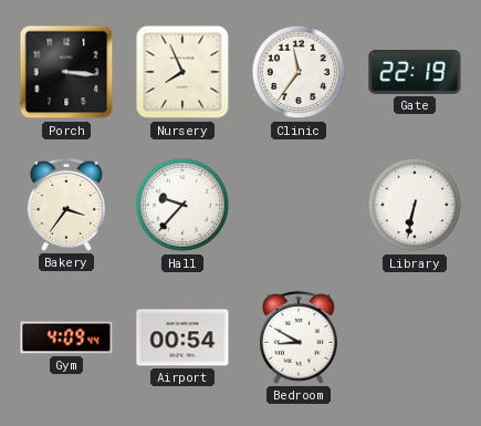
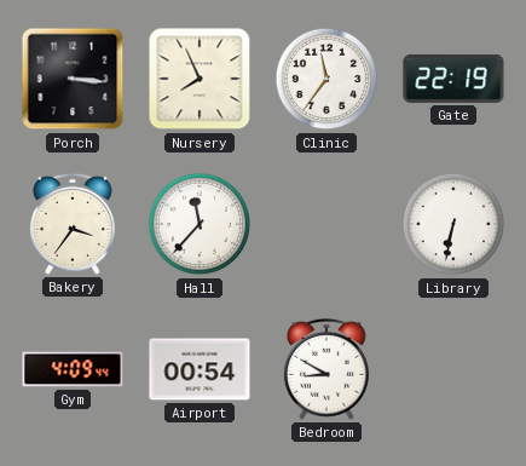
Hall: 9:37 -> 11:37 (200, 224)
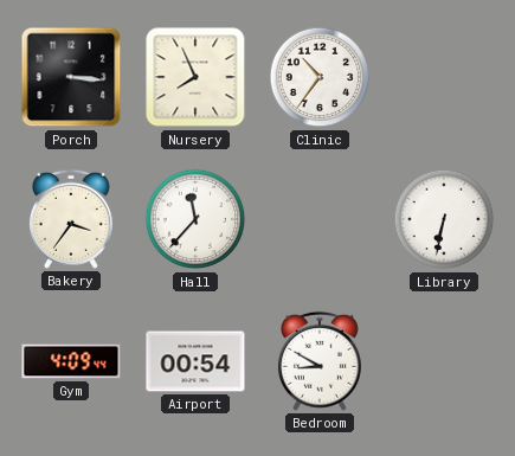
Clinic: 11:36 -> 10:36 (320, 77)
Gate: 22:19 -> none (453, 79)
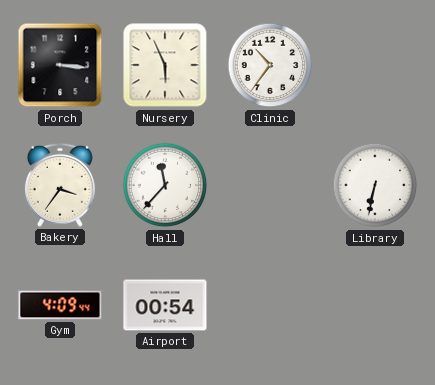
Nursery: 7:56 -> 5:56 (165, 65)
Bedroom: 8:50 -> none (320, 361)
